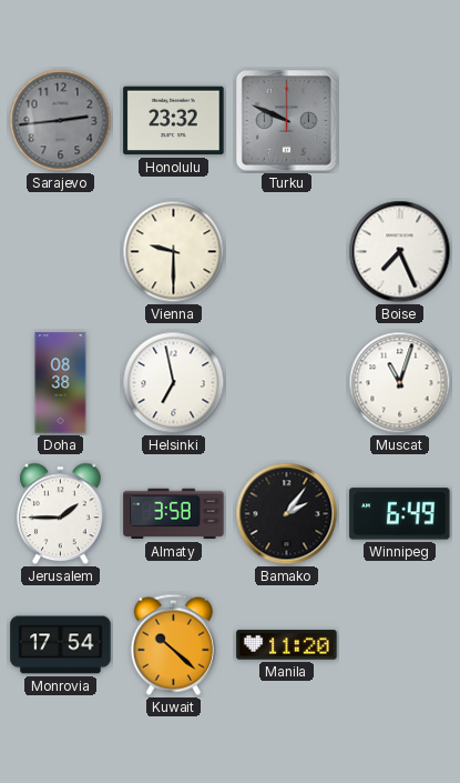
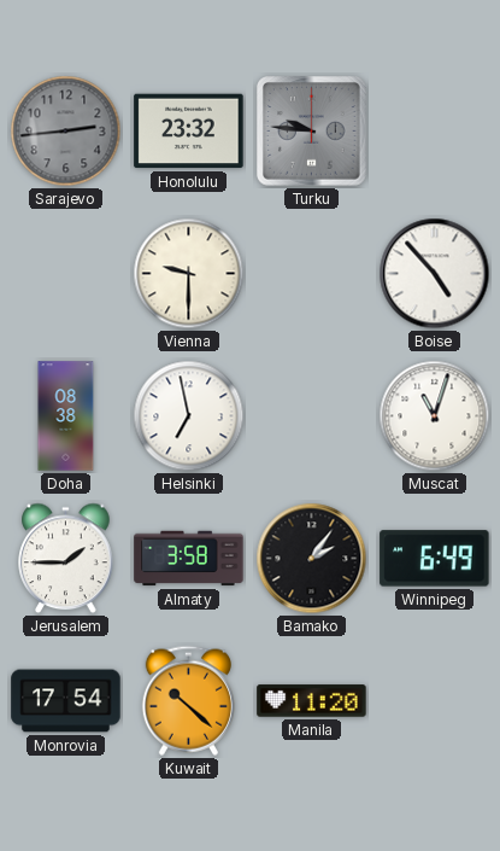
Turku: 9:49 -> 9:46 (312, 132)
Boise: 7:26 -> 4:53 (435, 274)
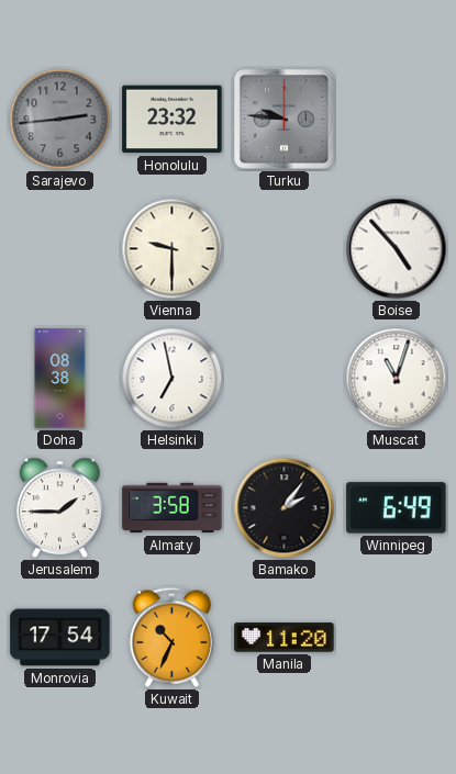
Kuwait: 10:22 -> 10:34 (171, 637)
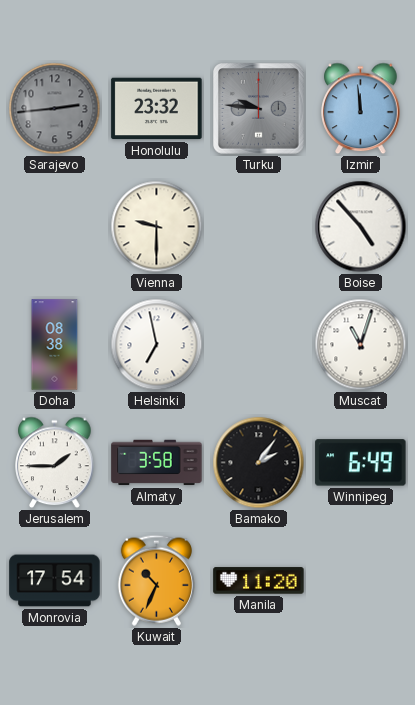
Izmir: none -> 11:59 (361, 109)
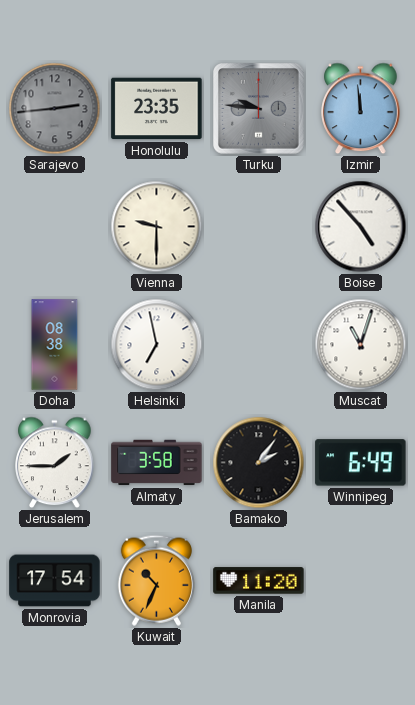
Honolulu: 23:32 -> 23:35 (157, 109)
